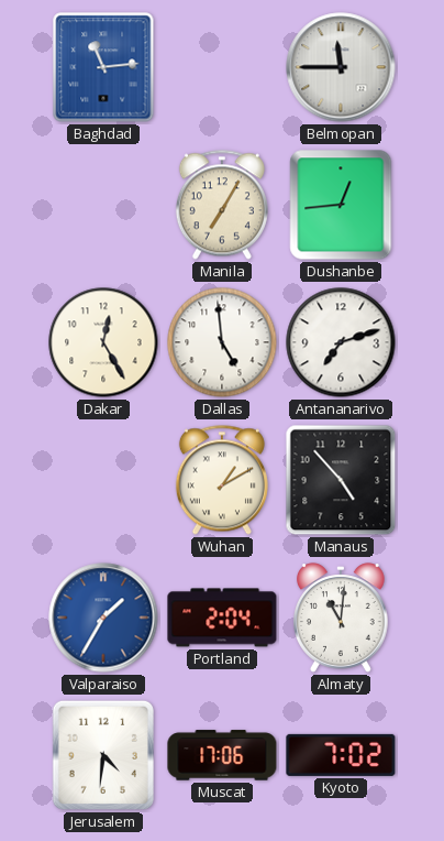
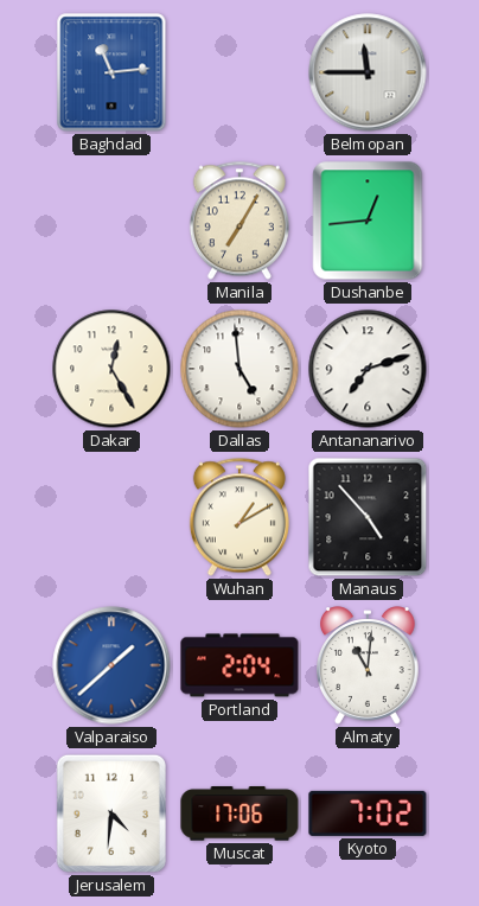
Valparaiso: 1:35 -> 1:38 (111, 665)
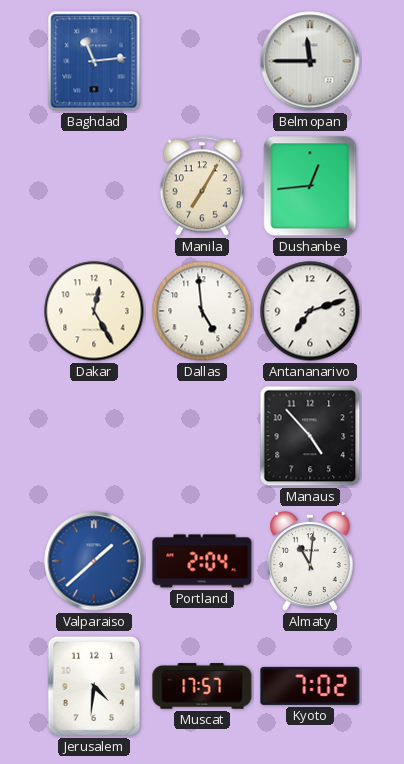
Wuhan: 1:10 -> none (239, 517)
Muscat: 17:06 -> 17:57 (202, 686)
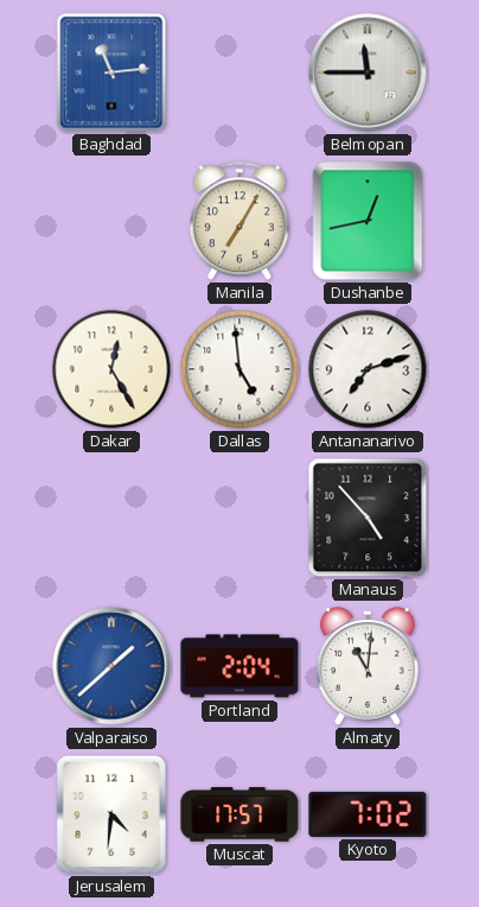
Dushanbe: 12:44 -> 12:43 (368, 221)
